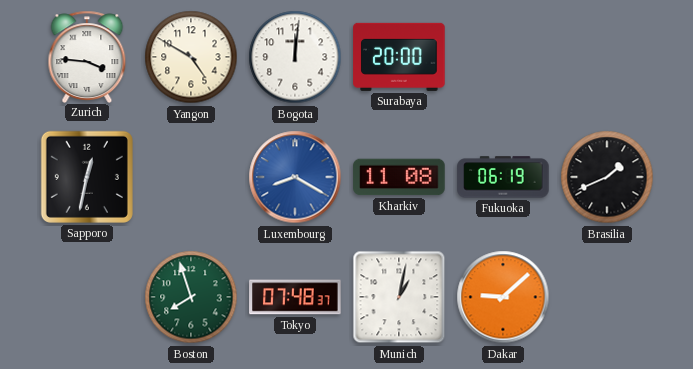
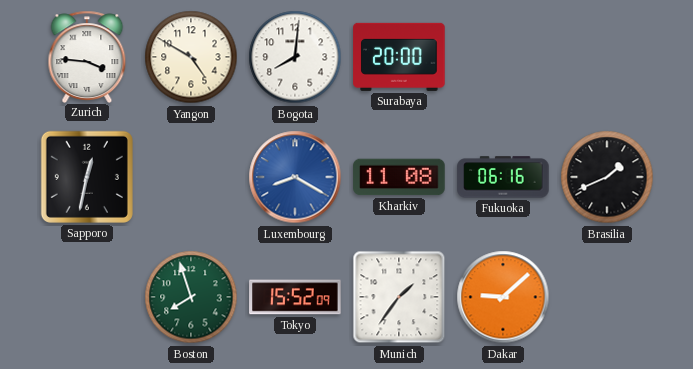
Bogota: 12:01 -> 8:01 (295, 57)
Fukuoka: 06:19 -> 06:16 (503, 177)
Tokyo: 07:48 -> 15:52 (295, 297)
Munich: 1:02 -> 1:36 (399, 297)
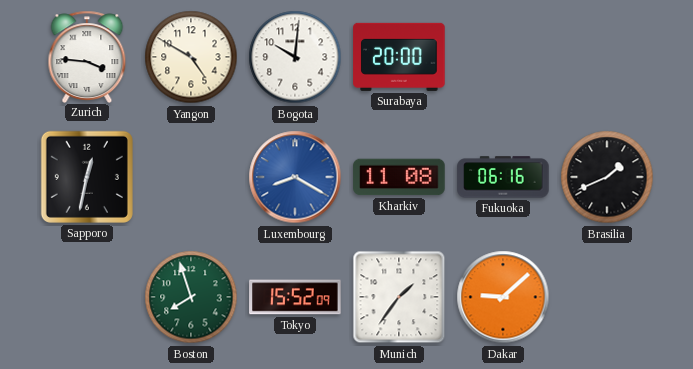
Bogota: 8:01 -> 10:01 (295, 57)
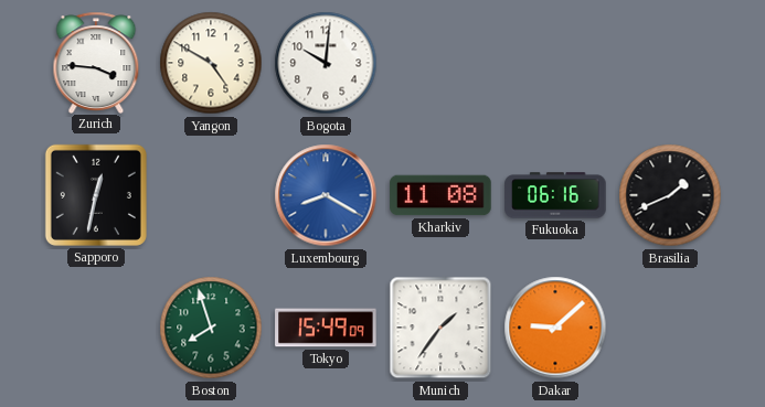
Surabaya: 20:00 -> none (399, 57)
Tokyo: 15:52 -> 15:49 (326, 328)
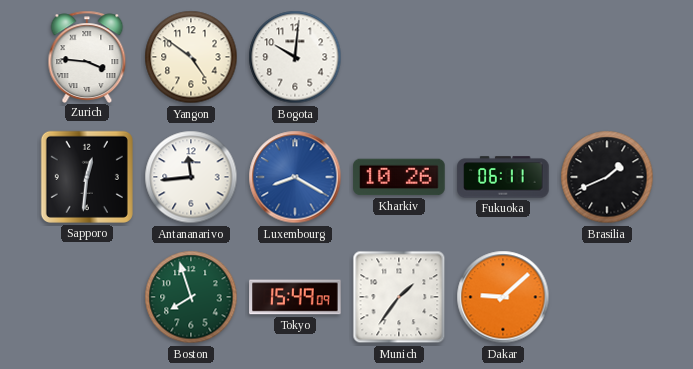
Yangon: 4:50 -> 4:51 (191, 57)
Sapporo: 12:32 -> 12:31 (87, 177)
Antananarivo: none -> 11:44 (191, 177)
Kharkiv: 11:08 -> 10:26 (399, 177)
Fukuoka: 06:16 -> 06:11 (503, 177)
